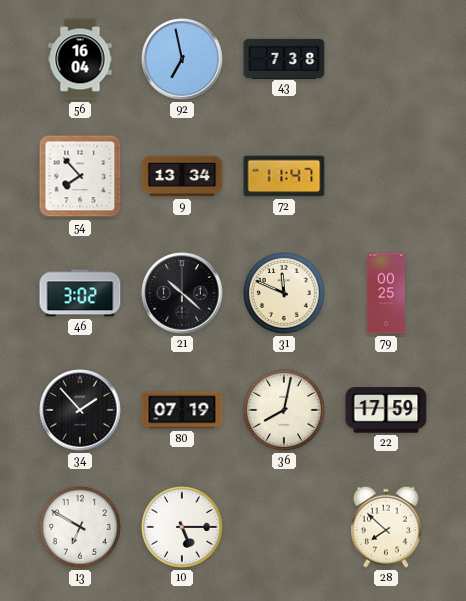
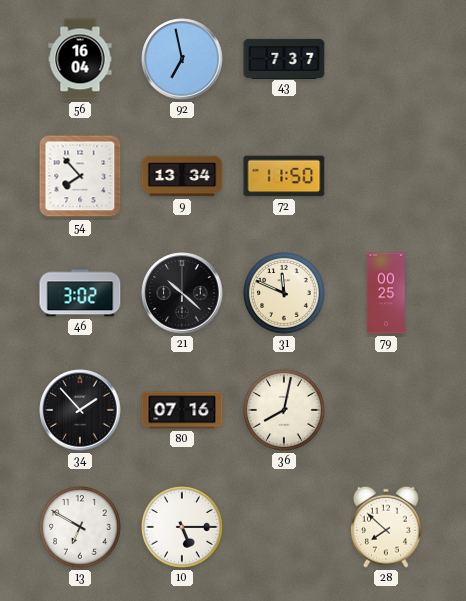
43: 7:38 -> 7:37 (284, 58)
72: 11:47 -> 11:50 (284, 176)
80: 07:19 -> 07:16 (182, 410)
22: 17:59 -> none (386, 410)
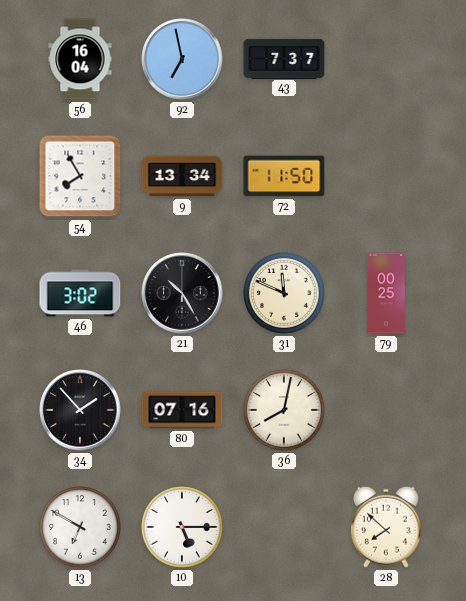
54: 7:53 -> 7:55 (80, 176)
21: 10:22 -> 10:25 (182, 293)
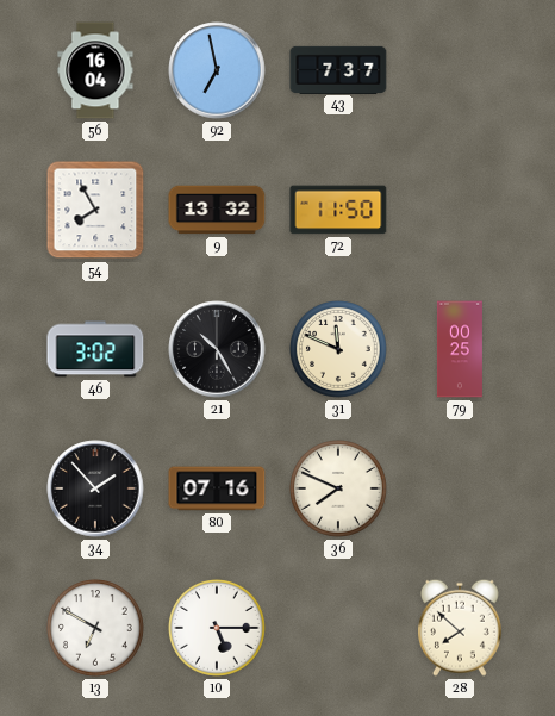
9: 13:34 -> 13:32 (217, 210)
36: 8:02 -> 7:49 (339, 490)
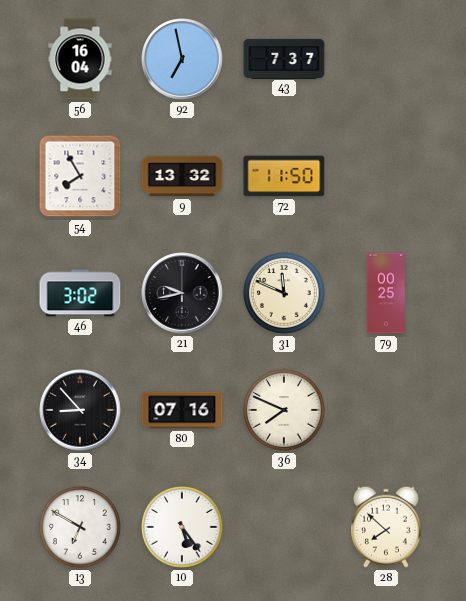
21: 10:25 -> 9:43 (182, 293)
34: 1:53 -> 8:53 (80, 410)
10: 5:15 -> 5:24 (183, 528)
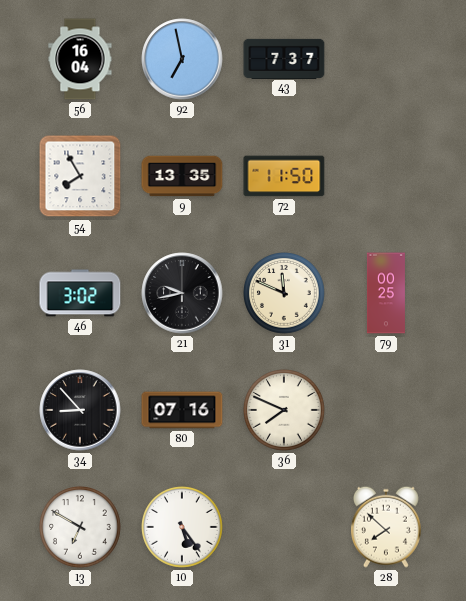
9: 13:32 -> 13:35 (182, 176)
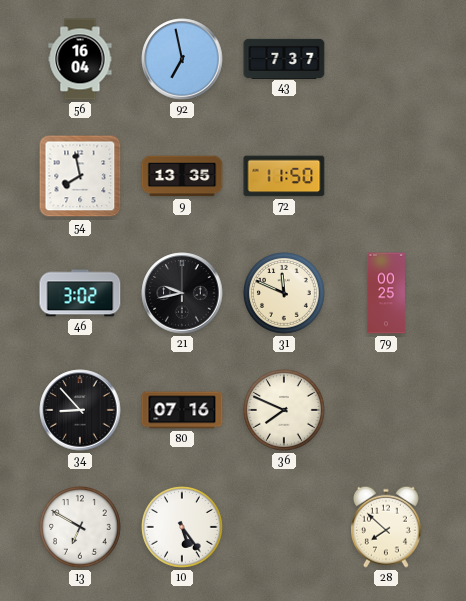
54: 7:55 -> 7:58 (80, 176)
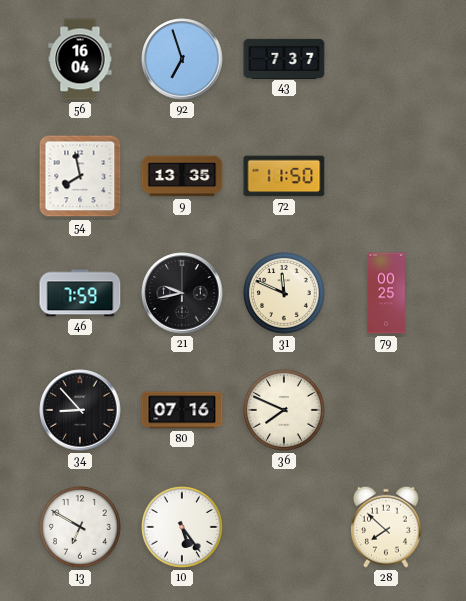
92: 6:58 -> 6:57 (182, 59)
46: 3:02 -> 7:59 (80, 293)
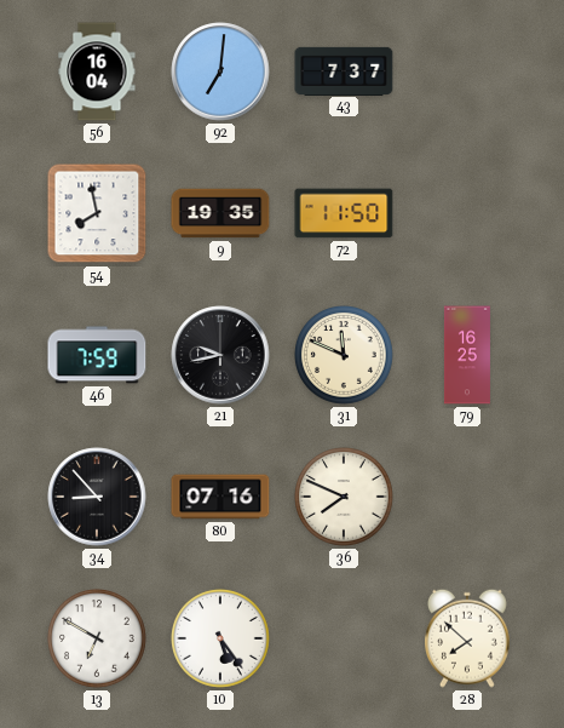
92: 6:57 -> 7:01 (220, 71)
9: 13:35 -> 19:35 (220, 213)
79: 00:25 -> 16:25 (467, 355)
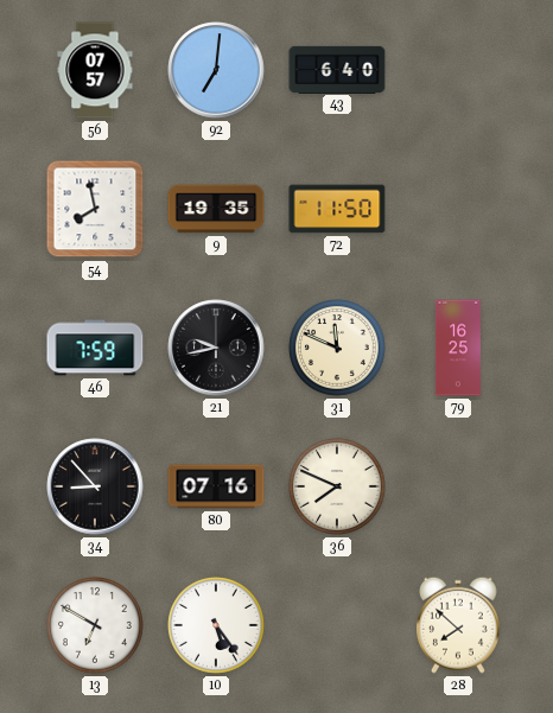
56: 16:04 -> 07:57 (95, 70)
43: 7:37 -> 6:40 (337, 69)
